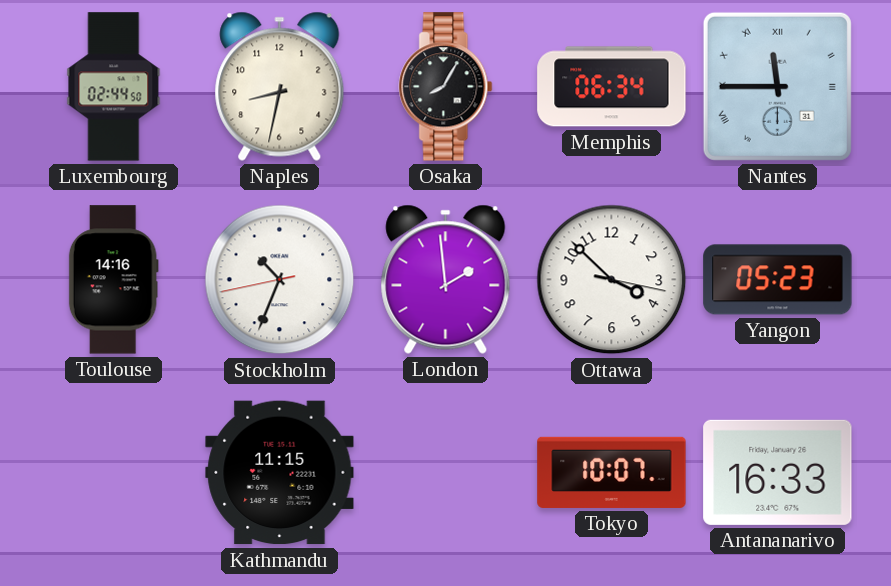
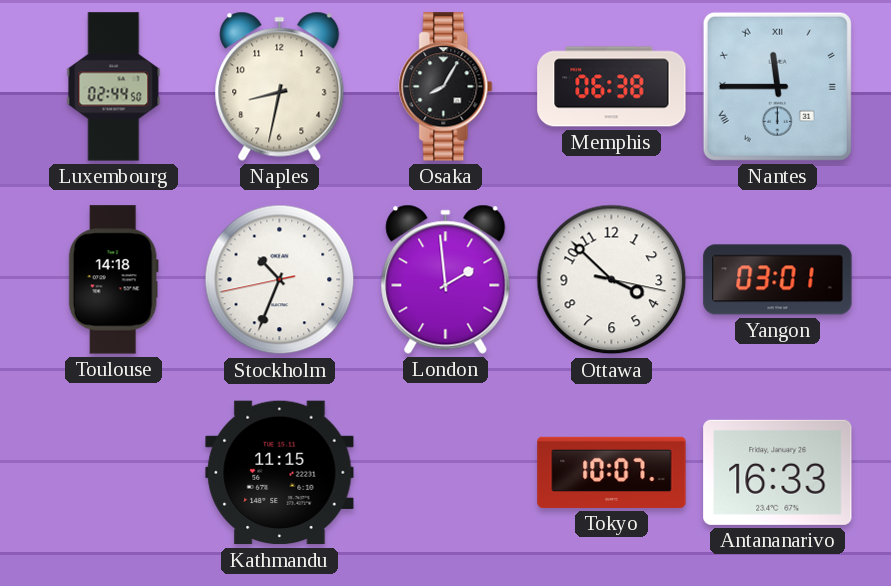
Memphis: 06:34 -> 06:38 (612, 87)
Toulouse: 14:16 -> 14:18 (113, 280)
Yangon: 05:23 -> 03:01 (778, 280)
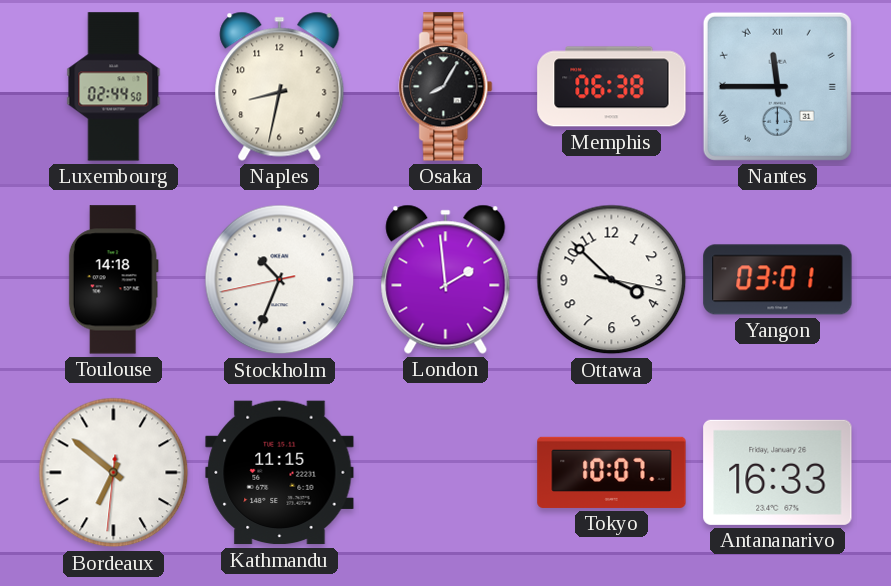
Bordeaux: none -> 6:51 (114, 473)
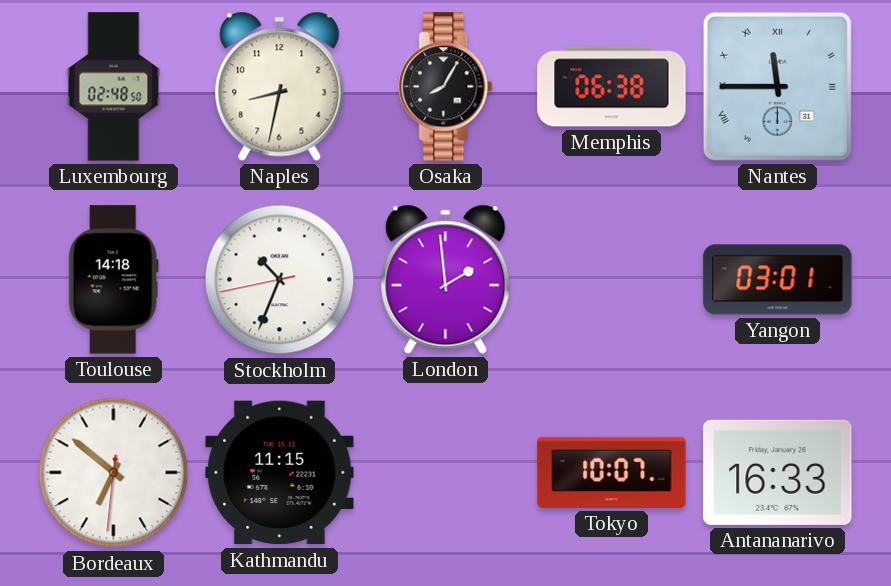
Luxembourg: 02:44 -> 02:48 (114, 87)
Ottawa: 3:52 -> none (612, 280)
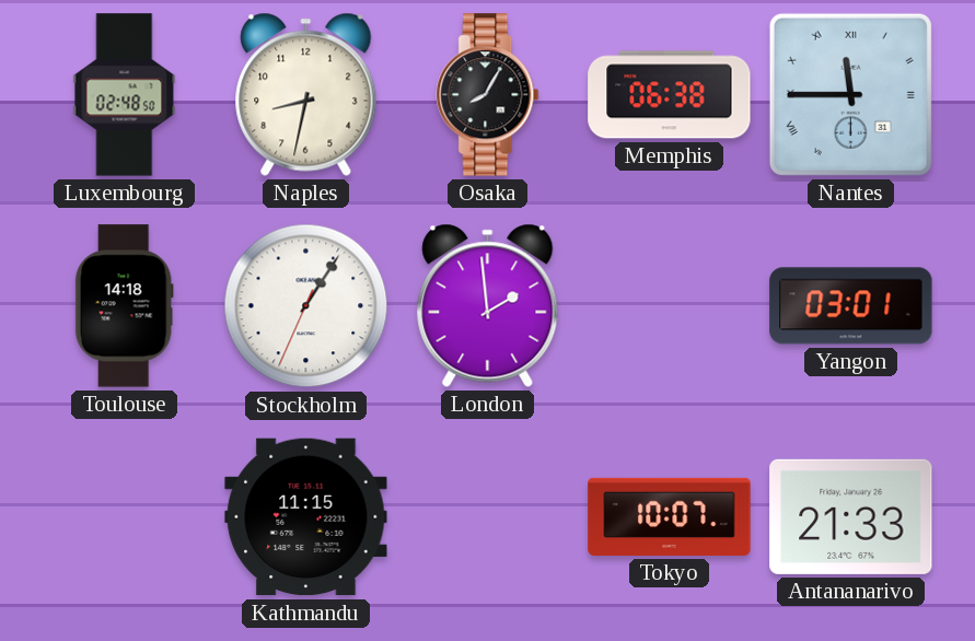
Stockholm: 10:33 -> 1:05 (306, 306)
Bordeaux: 6:51 -> none (114, 473)
Antananarivo: 16:33 -> 21:33 (851, 516)
